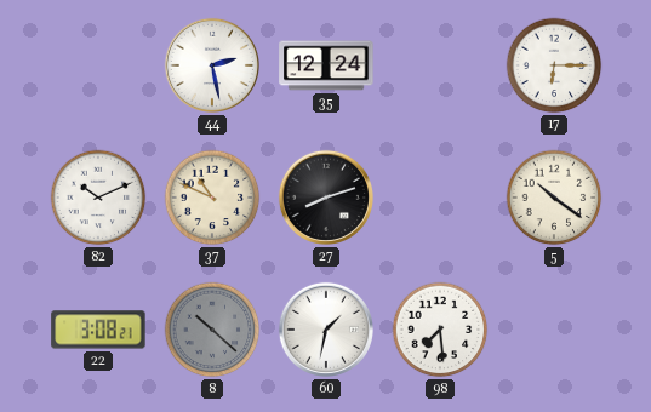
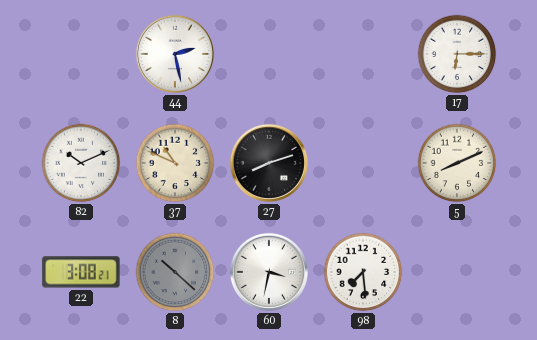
35: 12:24 -> none (326, 65)
5: 10:21 -> 8:11 (457, 163)
60: 1:32 -> 3:32 (269, 272)
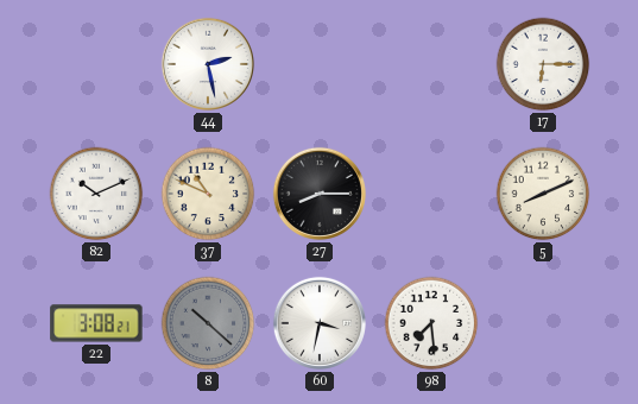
27: 8:12 -> 8:15 (320, 194)
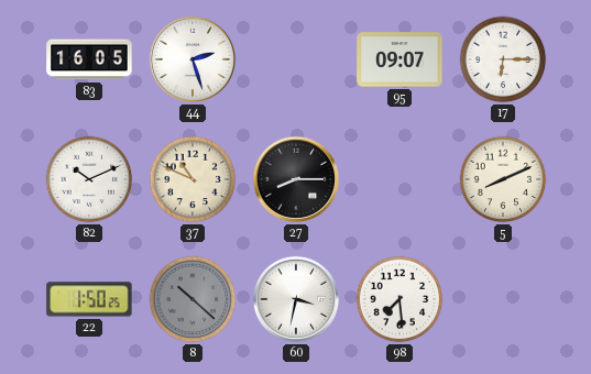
83: none -> 16:05 (89, 59)
44: 2:28 -> 2:27 (193, 59)
95: none -> 09:07 (400, 59)
22: 3:08 -> 1:50 (89, 299)
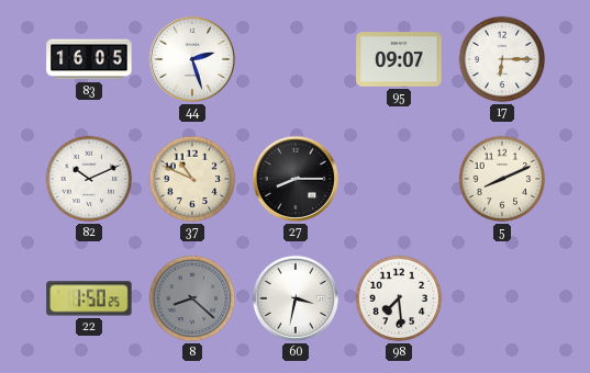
8: 10:22 -> 8:22 (192, 298)
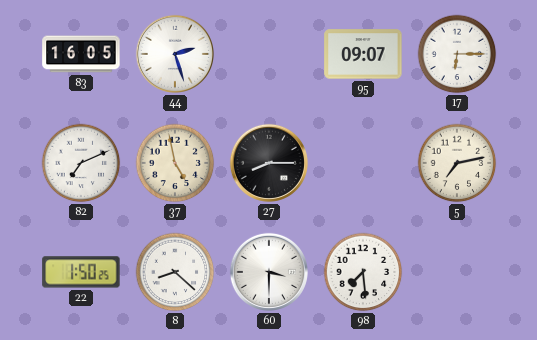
82: 10:11 -> 7:11 (81, 163)
37: 10:49 -> 4:58 (175, 163)
5: 8:11 -> 7:13 (457, 163)
8 dial: grey -> white (175, 272)
60: 3:32 -> 3:30 (269, 272)
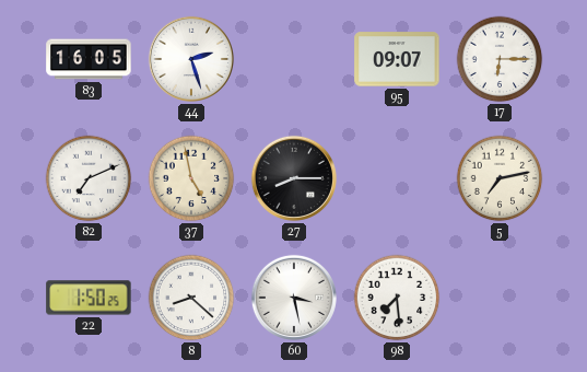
60: 3:30 -> 3:28 (294, 298)
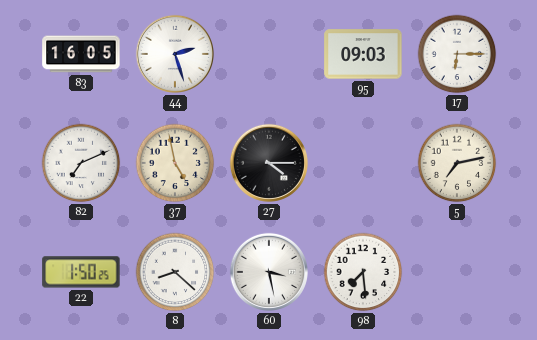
95: 09:07 -> 09:03 (363, 54)
27: 8:15 -> 4:15 (269, 163)
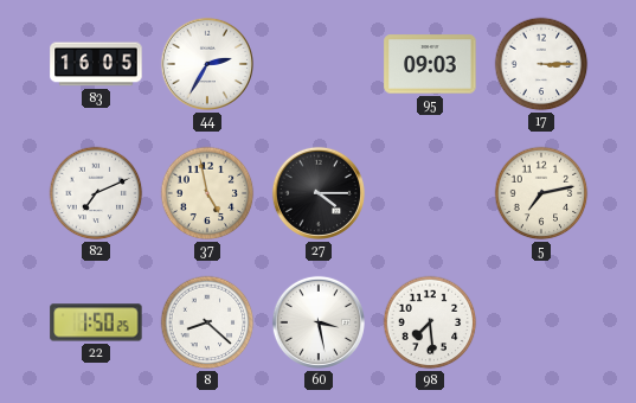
44: 2:27 -> 2:35 (207, 64)
17: 6:15 -> 3:15 (541, 64)
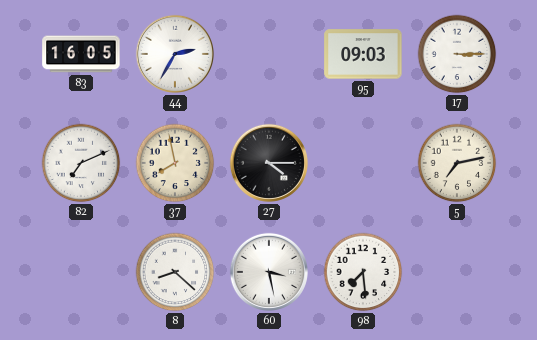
37: 4:58 -> 7:58 (175, 163)
22: 1:50 -> none (96, 322)
